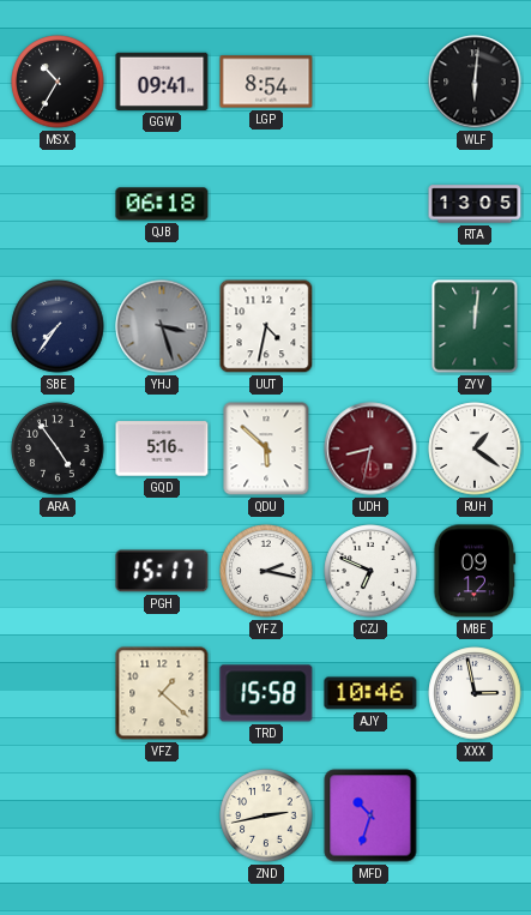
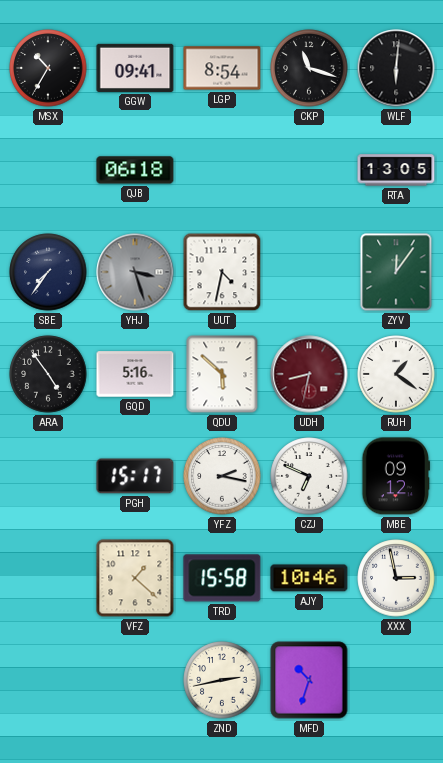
CKP: none -> 11:18 (309, 68)
ZYV: 12:01 -> 12:06 (396, 272)
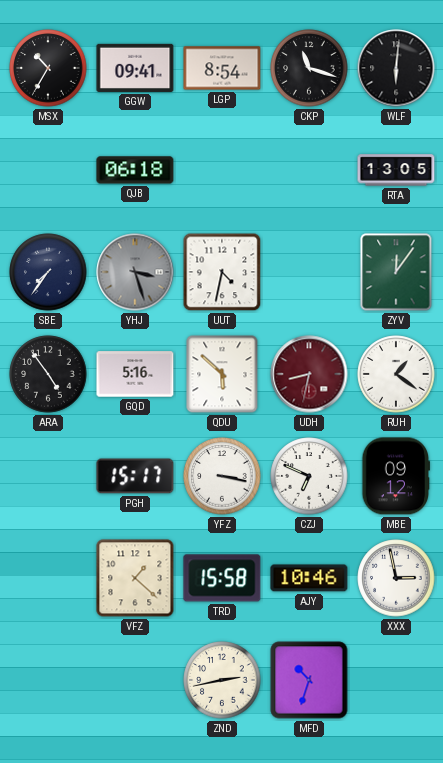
YFZ: 2:17 -> 3:17 (222, 476)
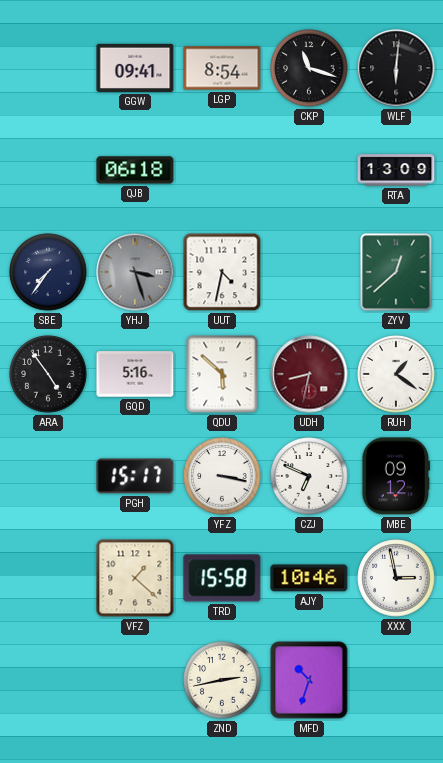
MSX: 10:35 -> none (48, 68)
RTA: 13:05 -> 13:09 (396, 170)
ZYV: 12:06 -> 12:38 (396, 272)
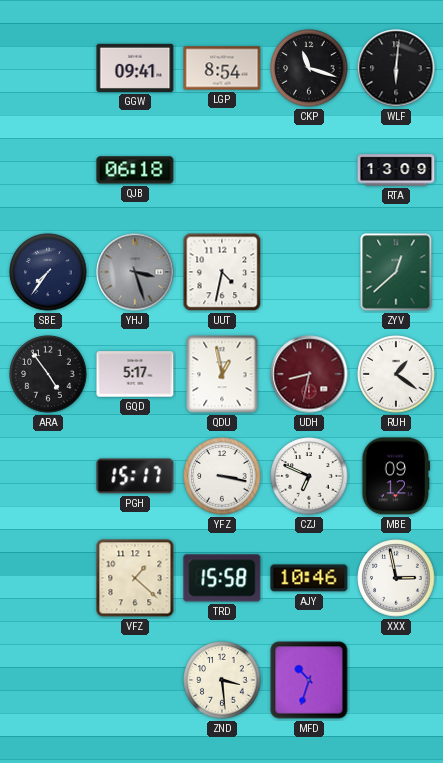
GQD: 5:16 -> 5:17 (135, 374)
QDU: 5:52 -> 12:58 (222, 374)
ZND: 2:43 -> 3:29 (222, 680)
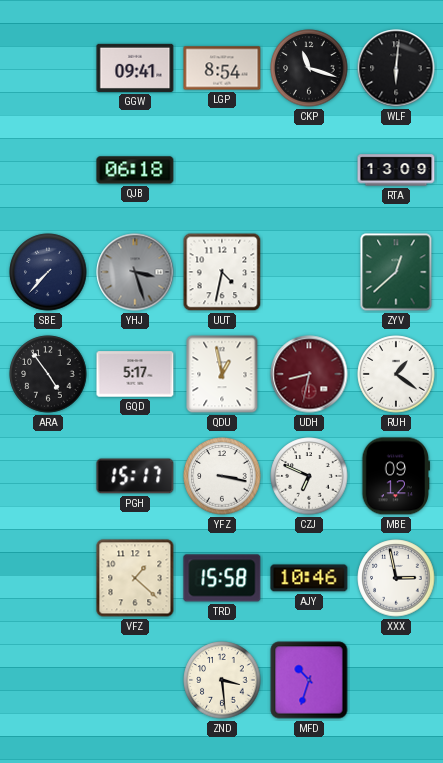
SBE: 7:36 -> 7:37 (48, 272)
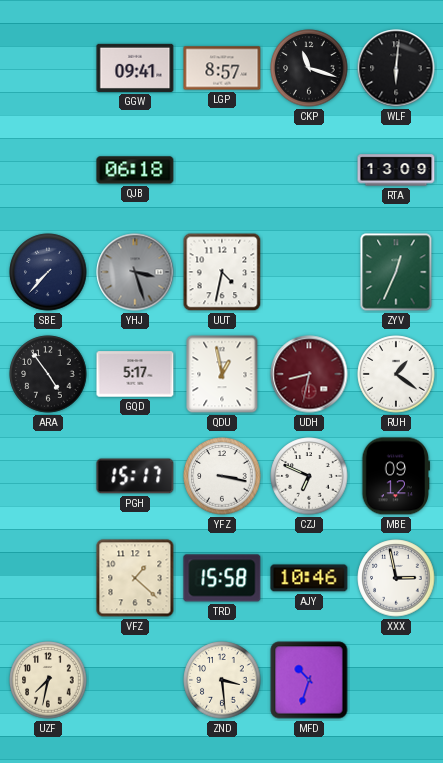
LGP: 8:54 -> 8:57 (222, 68)
ZYV: 12:38 -> 12:34 (396, 272)
UZF: none -> 7:32 (48, 680)
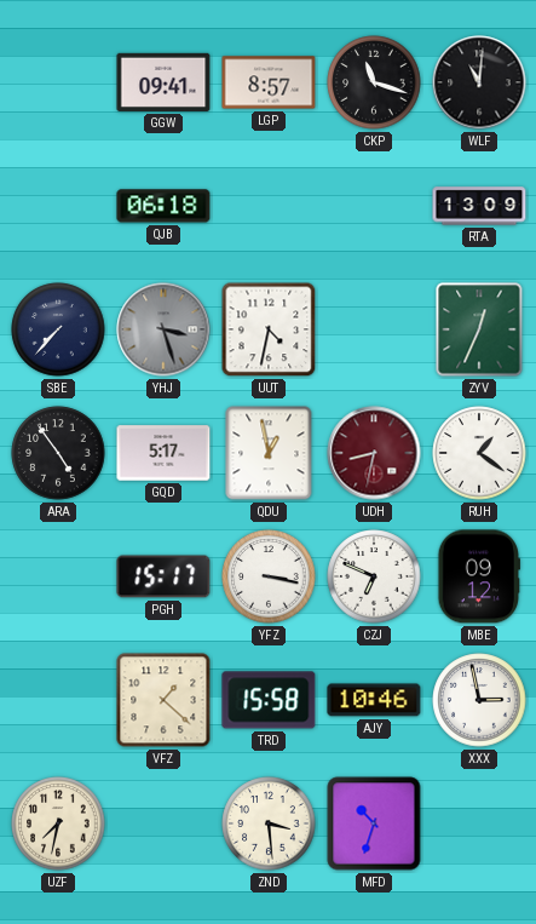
WLF: 6:01 -> 11:01 (479, 82)
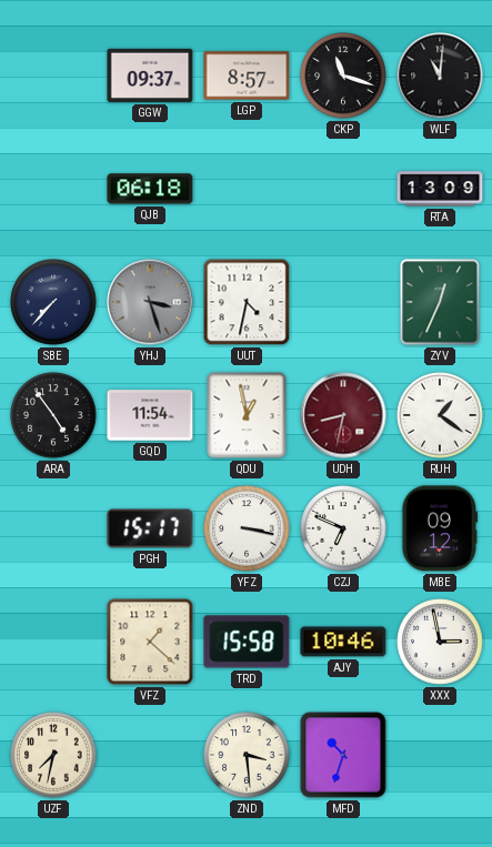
GGW: 09:41 -> 09:37 (150, 75)
GQD: 5:17 -> 11:54 (150, 415)
